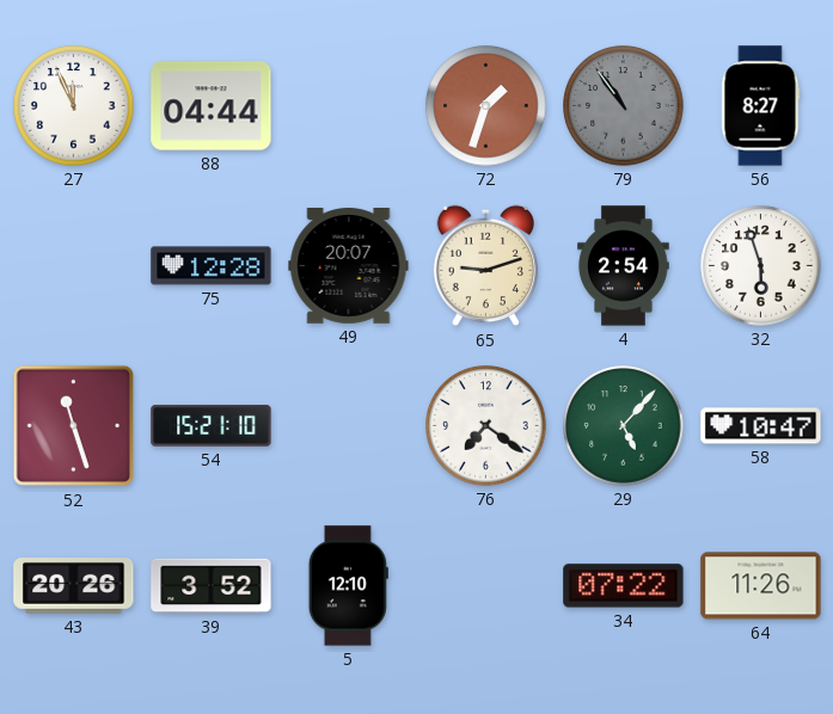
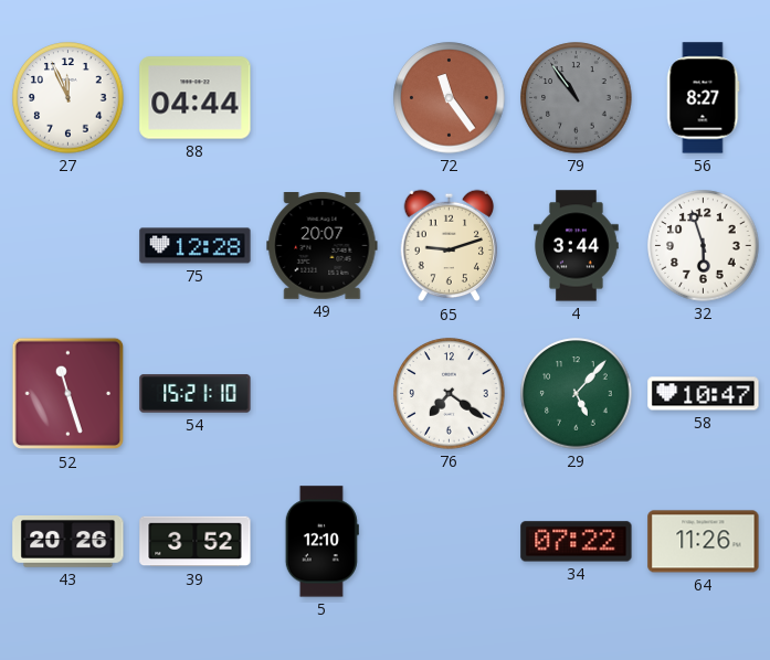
72: 1:33 -> 11:24 (450, 98)
4: 2:54 -> 3:44 (577, 246)
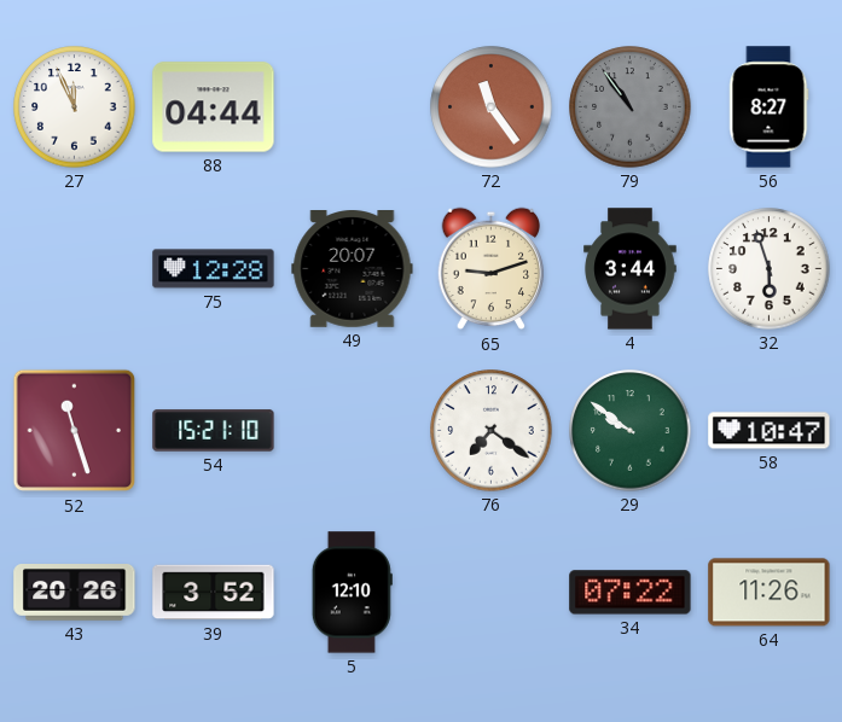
29: 5:07 -> 9:51 (631, 431)
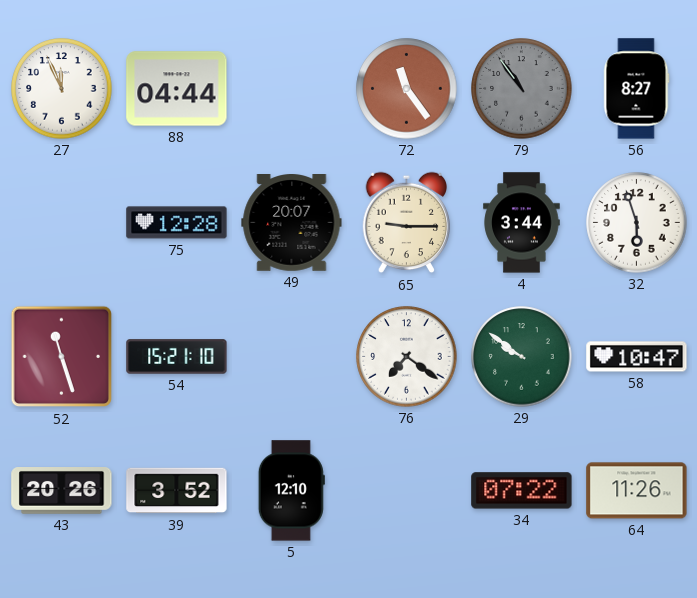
65: 9:12 -> 9:15 (407, 223)
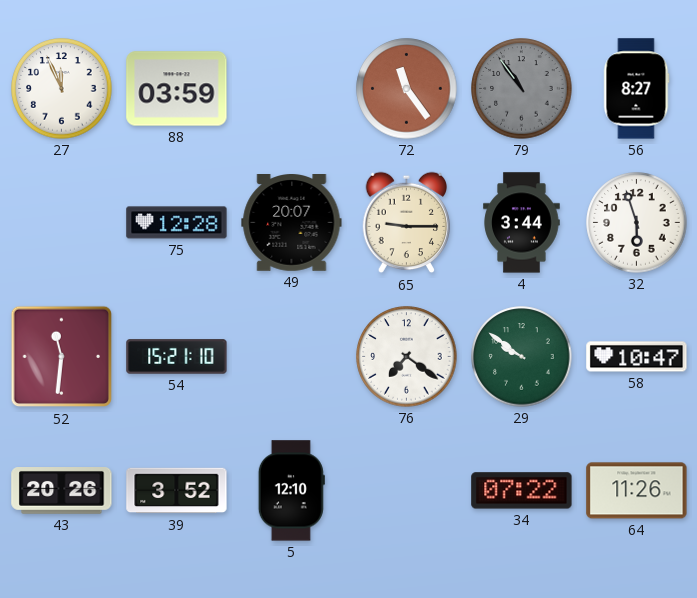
88: 04:44 -> 03:59 (177, 89)
52: 11:27 -> 11:31 (62, 357)
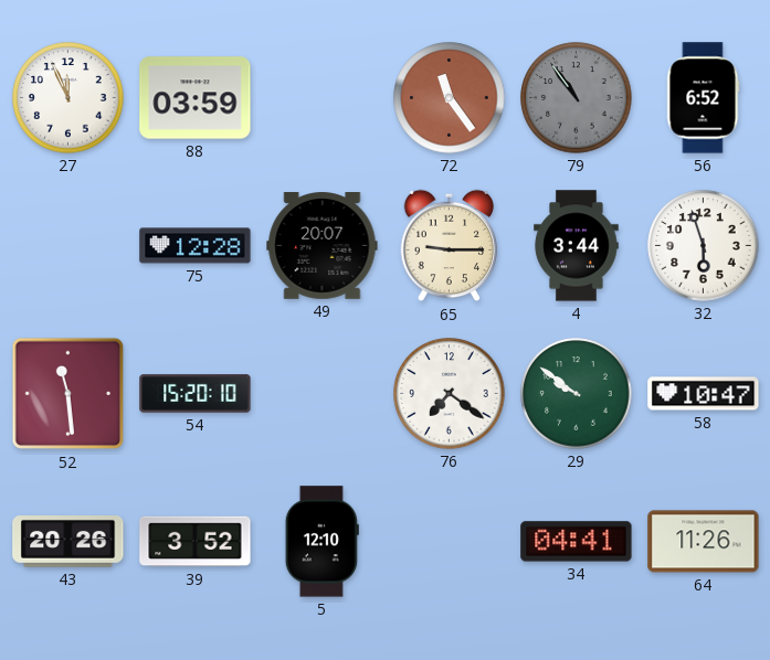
56: 8:27 -> 6:52 (703, 98)
52: 11:31 -> 11:29 (68, 394)
54: 15:21 -> 15:20 (196, 394)
34: 07:22 -> 04:41 (577, 542)
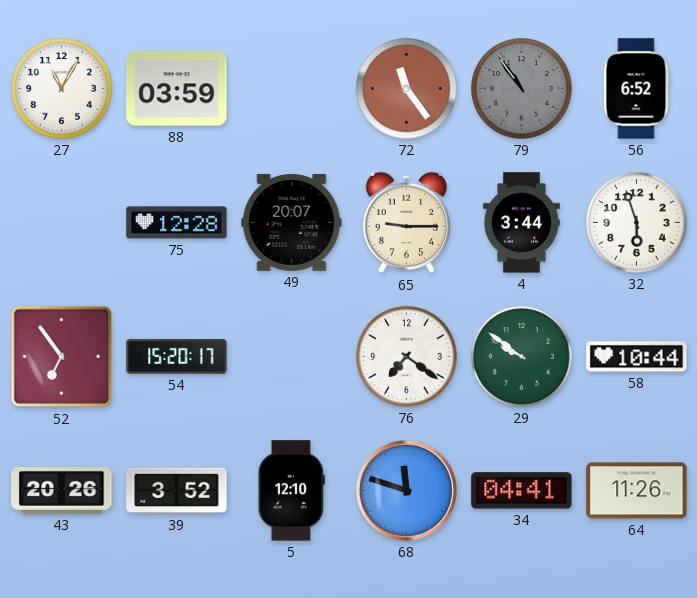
27: 11:56 -> 11:05 (62, 89)
52: 11:29 -> 6:54 (62, 357)
54: 15:20:10 -> 15:20:17 (177, 357)
58: 10:47 -> 10:44 (637, 357)
68: none -> 11:48 (406, 490)
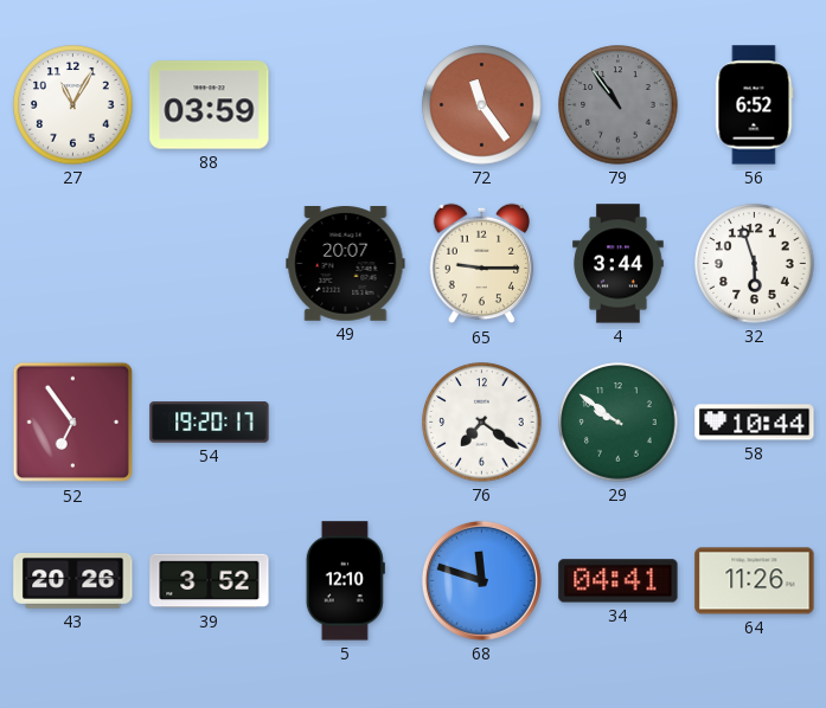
75: 12:28 -> none (177, 223)
54: 15:20 -> 19:20 (210, 423)
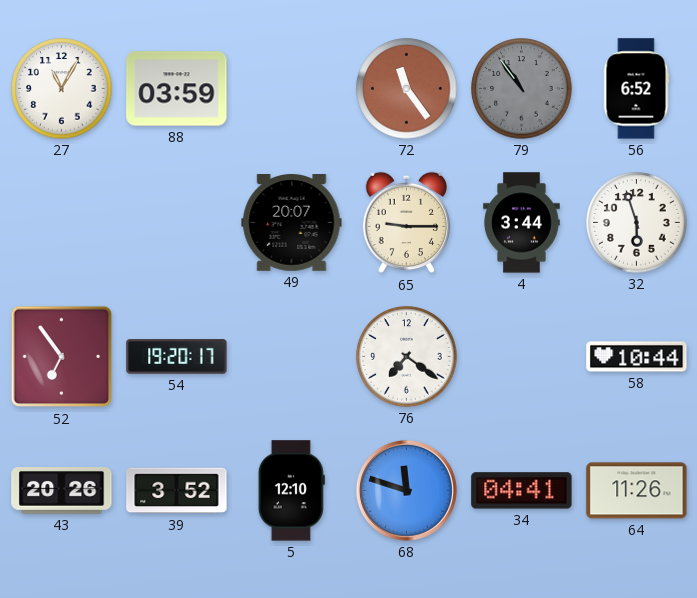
29: 9:51 -> none (619, 423)
